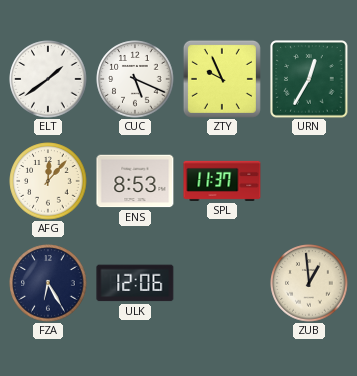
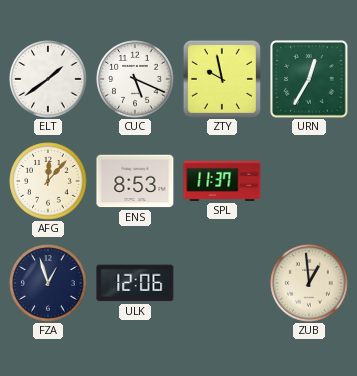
ZTY: 9:56 -> 9:58 (222, 79)
FZA: 6:25 -> 12:57 (48, 283)
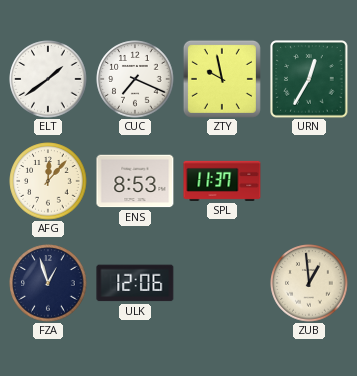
CUC: 5:19 -> 7:19 (135, 79)
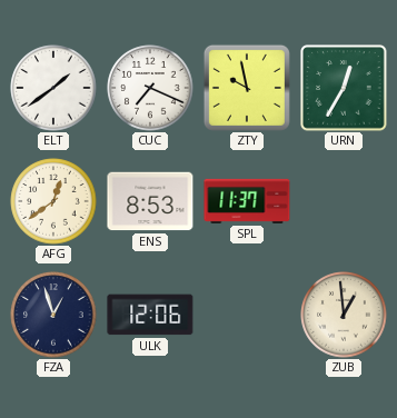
AFG: 12:07 -> 12:39 (53, 201)
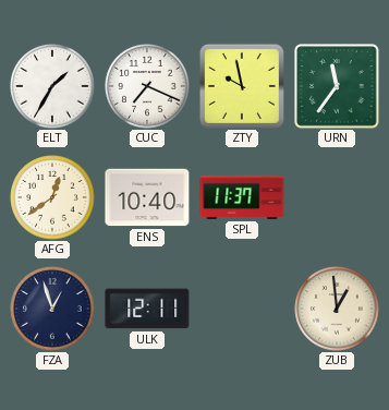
ELT: 1:39 -> 1:35 (52, 86)
URN: 12:35 -> 11:36 (337, 86)
ENS: 8:53 -> 10:40 (147, 197)
ULK: 12:06 -> 12:11 (147, 309)
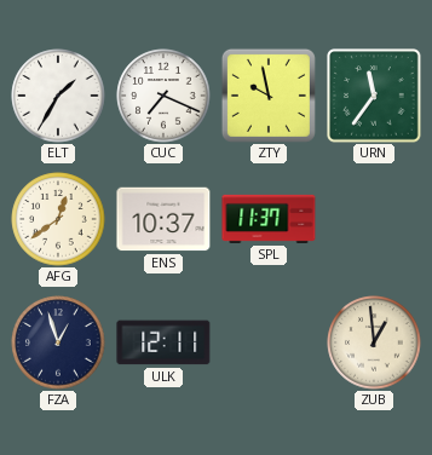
ENS: 10:40 -> 10:37 (163, 219)
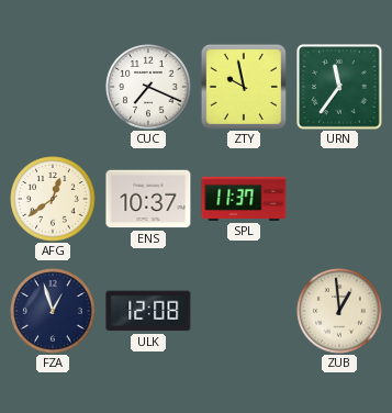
ELT: 1:35 -> none (58, 96)
ULK: 12:11 -> 12:08 (148, 311)
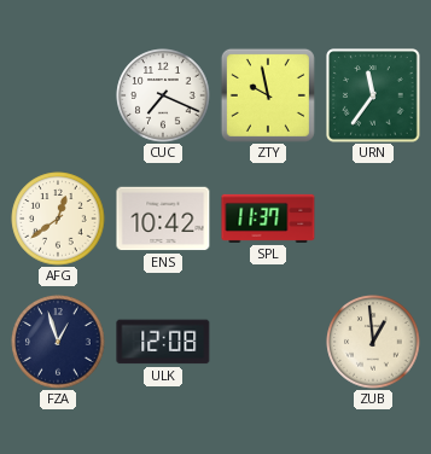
ENS: 10:37 -> 10:42 (163, 219)
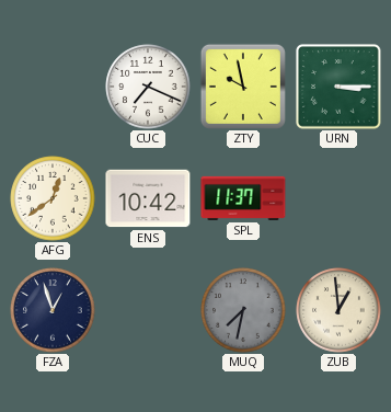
URN: 11:36 -> 3:15 (338, 87)
ULK: 12:08 -> none (163, 342)
MUQ: none -> 7:32 (243, 310)
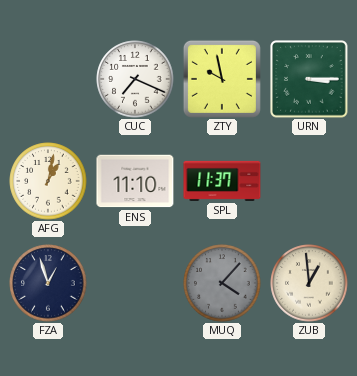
AFG: 12:39 -> 1:02 (48, 181)
ENS: 10:42 -> 11:10 (135, 181)
MUQ: 7:32 -> 4:07 (222, 283)
